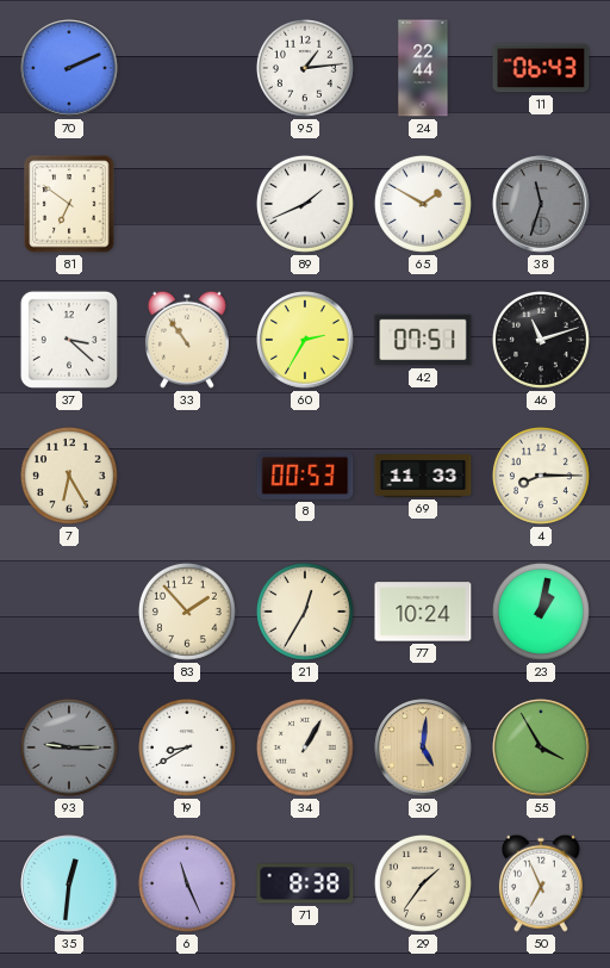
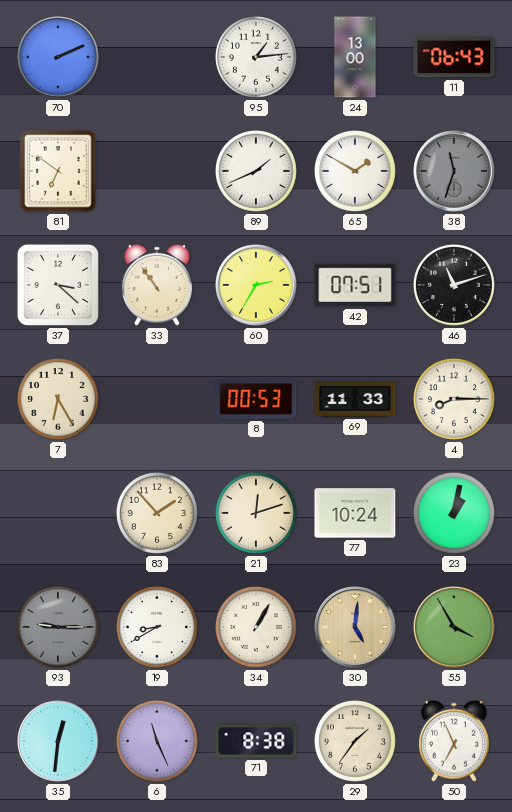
24: 22:44 -> 13:00 (355, 57)
21: 12:35 -> 12:12 (256, 513)
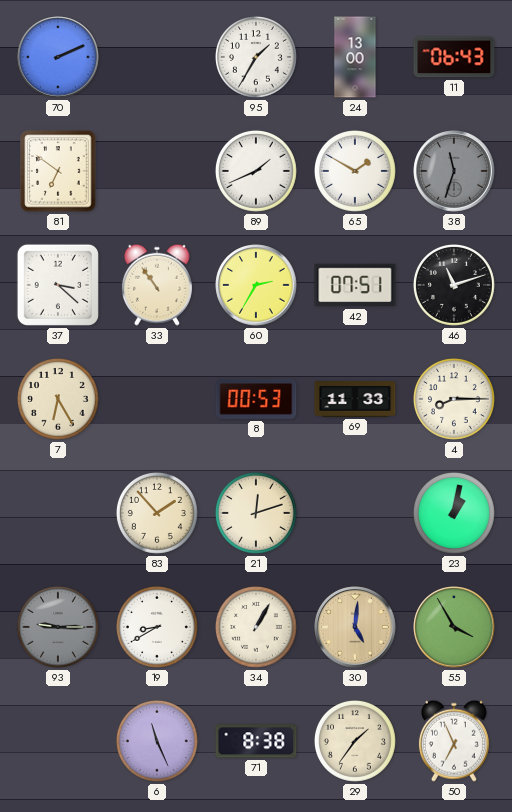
95: 1:14 -> 1:35 (256, 57)
77: 10:24 -> none (355, 513)
35: 12:31 -> none (58, 741)
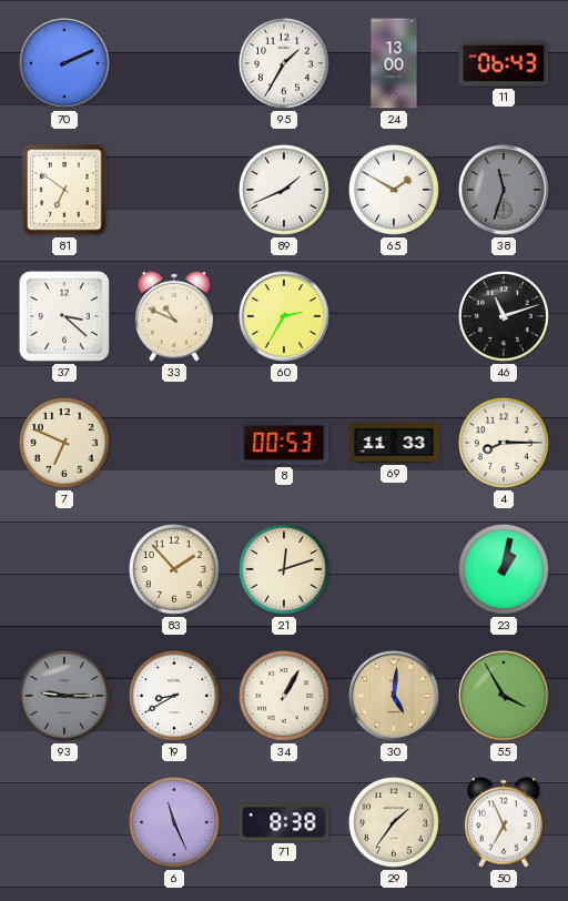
33: 10:54 -> 10:49 (174, 316)
42: 07:51 -> none (355, 285)
7: 6:25 -> 6:49 (64, 443)
